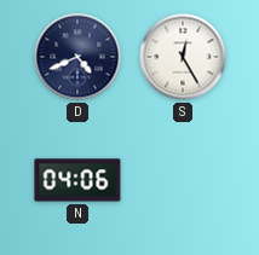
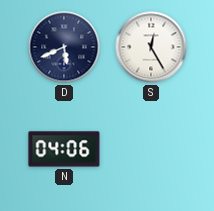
D: 4:41 -> 5:41 (64, 47)
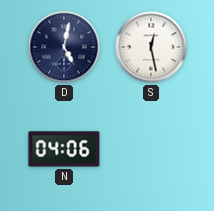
D: 5:41 -> 5:02 (64, 47)
S: 12:25 -> 12:28 (151, 47)
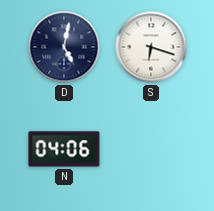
S: 12:28 -> 6:18 (151, 47)
